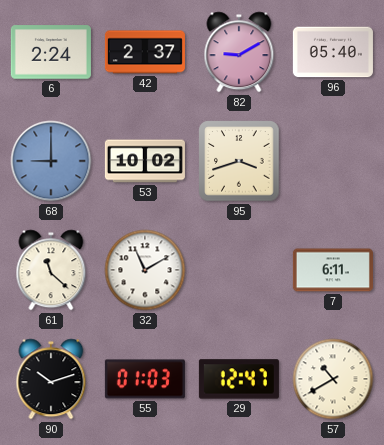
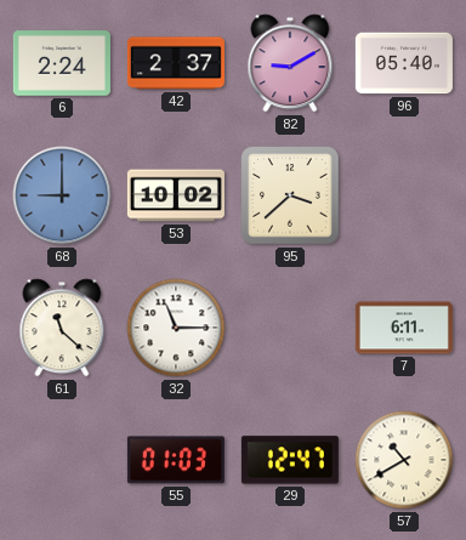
95: 3:42 -> 3:38 (290, 195)
32: 11:10 -> 11:15 (176, 328)
90: 10:12 -> none (51, 379)
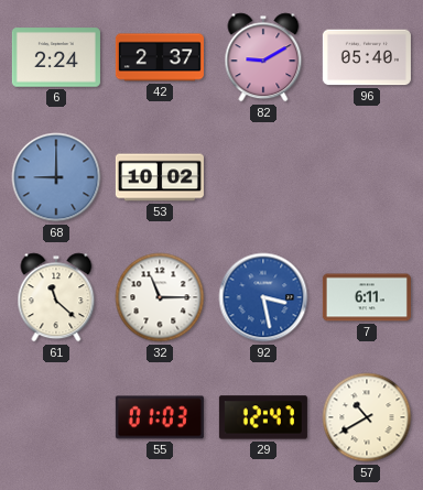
95: 3:38 -> none (290, 195)
92: none -> 3:28 (263, 297)
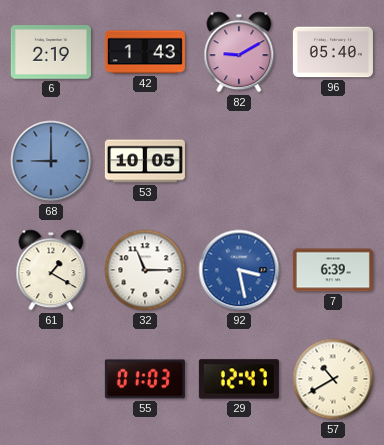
6: 2:24 -> 2:19 (51, 52)
42: 2:37 -> 1:43 (145, 52)
53: 10:02 -> 10:05 (145, 161)
61: 11:22 -> 1:20 (51, 270)
7: 6:11 -> 6:39 (333, 270)
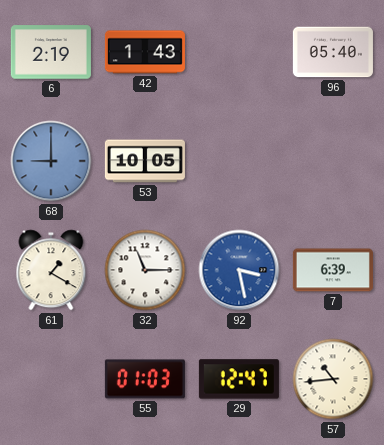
82: 9:10 -> none (239, 52)
57: 10:40 -> 10:44 (333, 379)
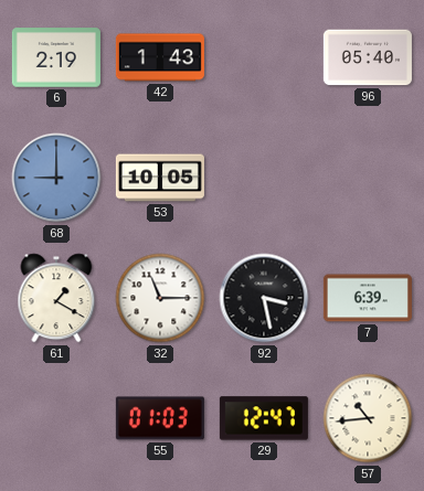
92 dial: blue -> black (264, 298)
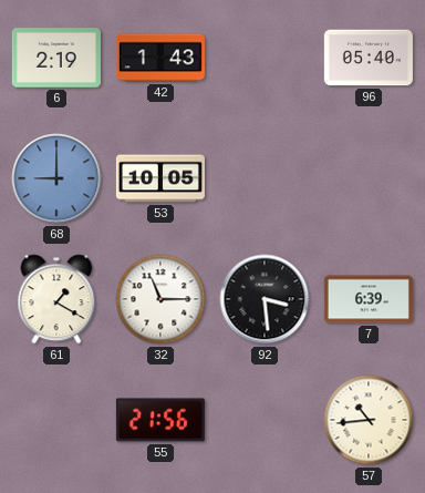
92: 3:28 -> 3:29 (265, 299)
55: 01:03 -> 21:56 (160, 420)
29: 12:47 -> none (264, 418)
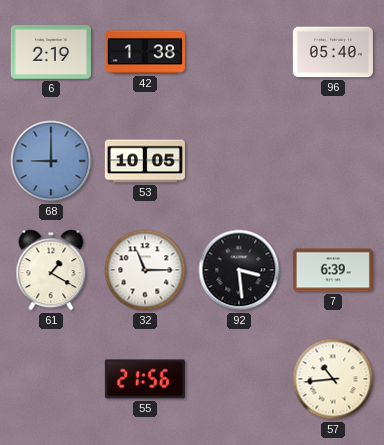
42: 1:43 -> 1:38 (145, 52)
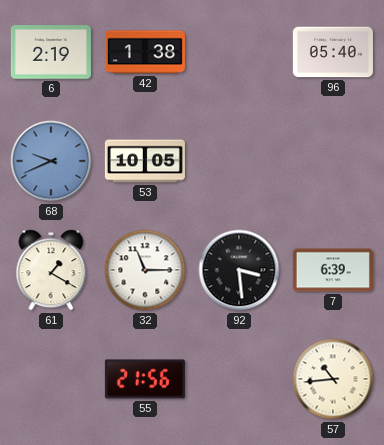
68: 9:00 -> 9:41 (51, 161)
